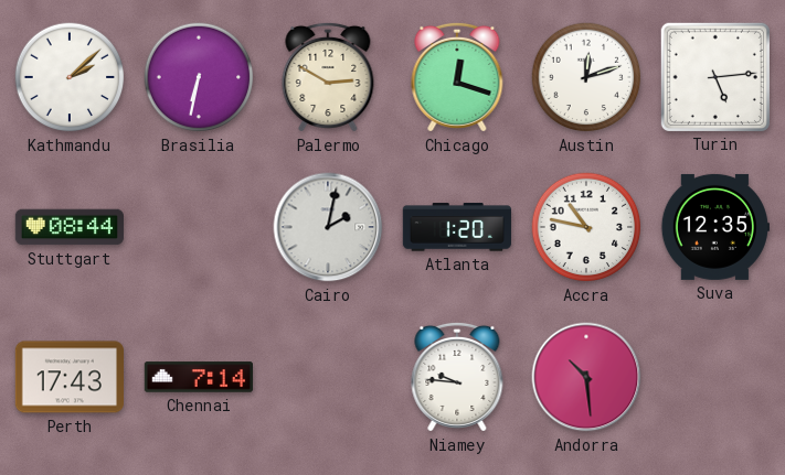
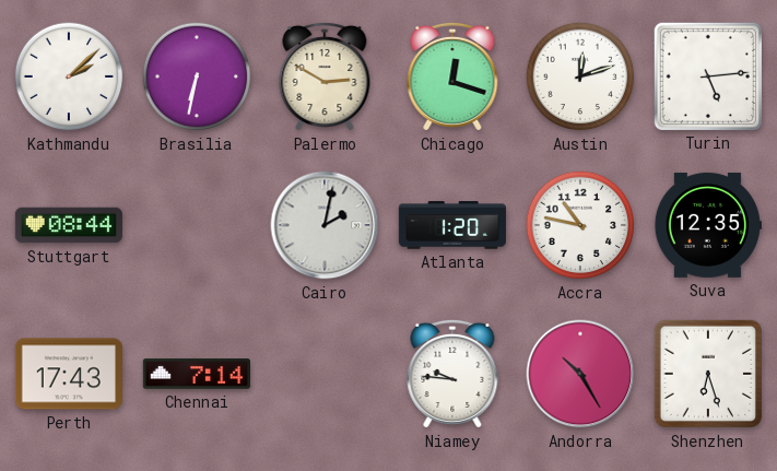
Andorra: 10:29 -> 10:25 (580, 374)
Shenzhen: none -> 6:27 (708, 374)
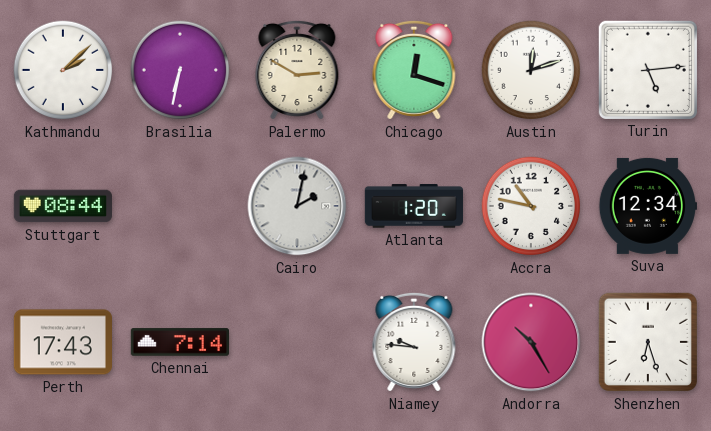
Suva: 12:35 -> 12:34 (647, 206)
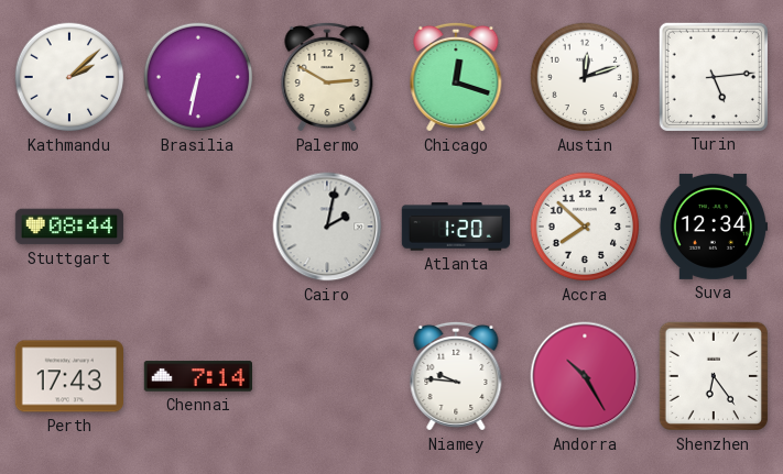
Accra: 10:47 -> 7:52 (585, 227)
Shenzhen: 6:27 -> 6:24 (714, 376)
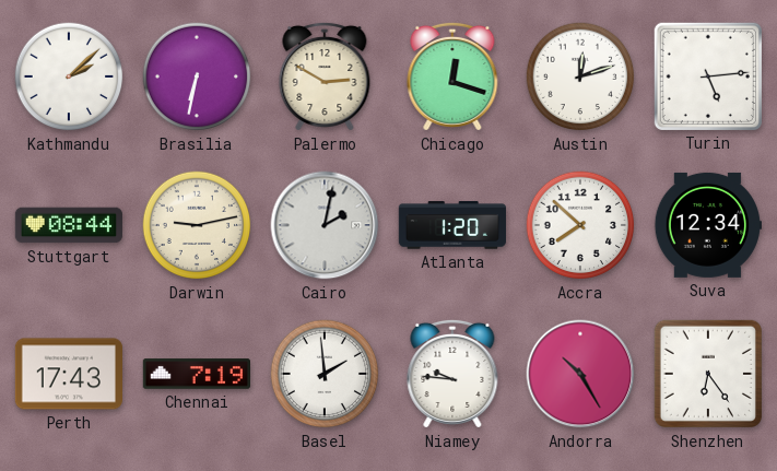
Darwin: none -> 9:13 (197, 225)
Chennai: 7:14 -> 7:19 (196, 374)
Basel: none -> 1:59 (325, 374)
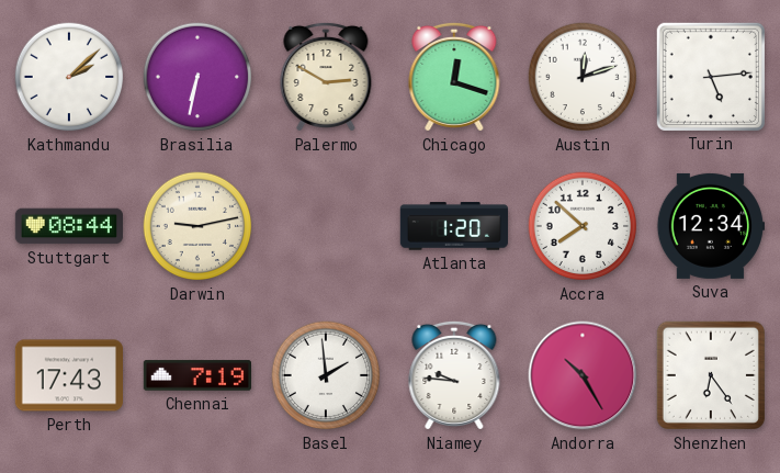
Cairo: 2:02 -> none (325, 225)
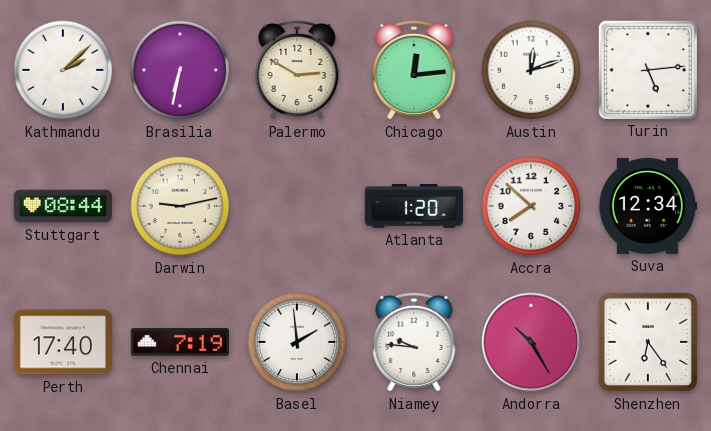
Chicago: 12:18 -> 12:14 (414, 70)
Perth: 17:43 -> 17:40 (62, 342)
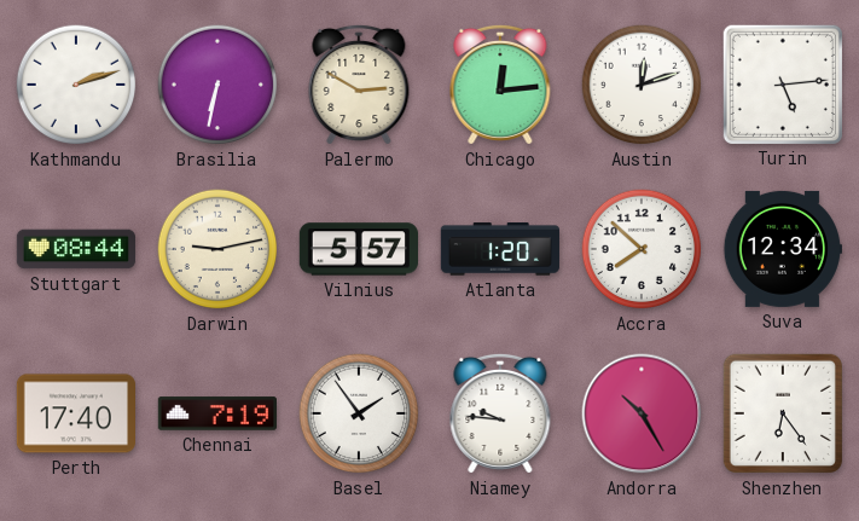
Kathmandu: 2:08 -> 2:12 (76, 85)
Vilnius: none -> 5:57 (358, 249)
Basel: 1:59 -> 1:54 (359, 413)
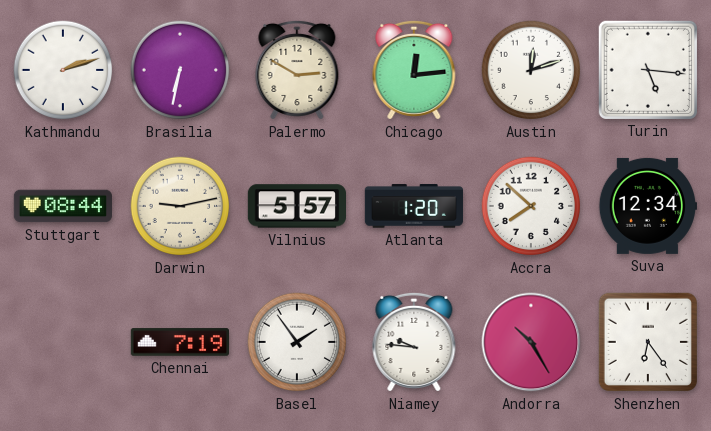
Turin: 5:14 -> 5:16 (648, 70)
Perth: 17:40 -> none (75, 413)
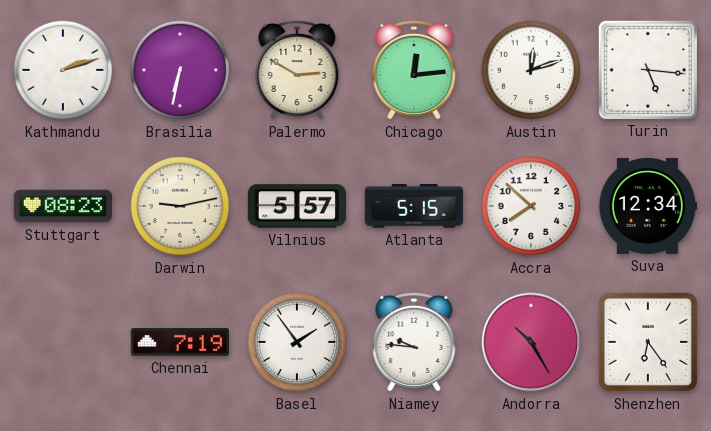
Stuttgart: 08:44 -> 08:23 (63, 206)
Atlanta: 1:20 -> 5:15 (414, 206)
